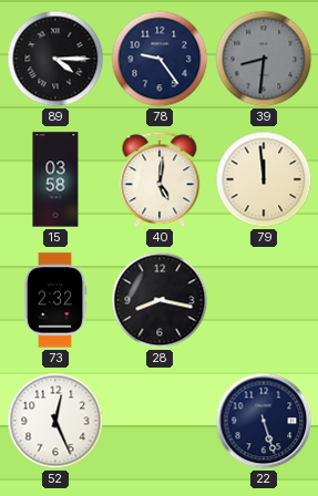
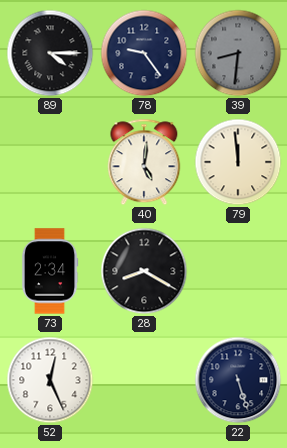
15: 03:58 -> none (55, 179)
73: 2:32 -> 2:34 (50, 271)
28: 8:17 -> 8:20 (144, 271)
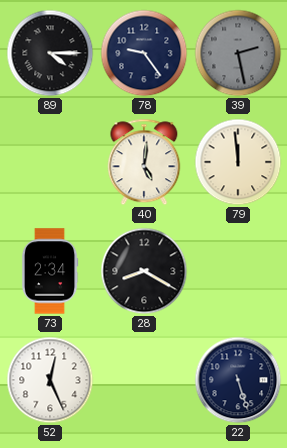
39: 8:31 -> 2:28 (238, 53)
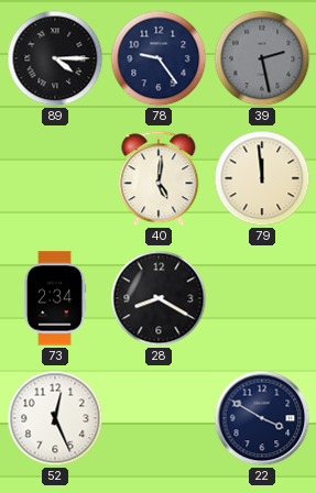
22: 5:27 -> 3:50 (262, 418)
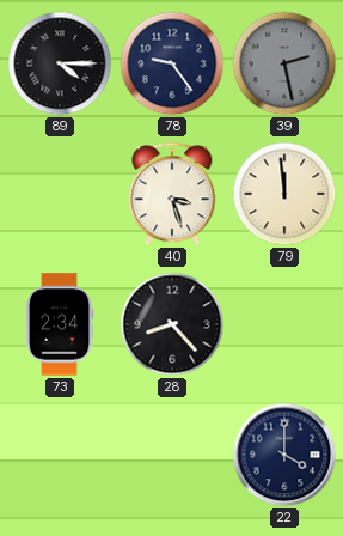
40: 5:01 -> 3:27 (172, 194)
28: 8:20 -> 8:23 (172, 324)
52: 12:26 -> none (55, 418)
22: 3:50 -> 4:00 (284, 455)
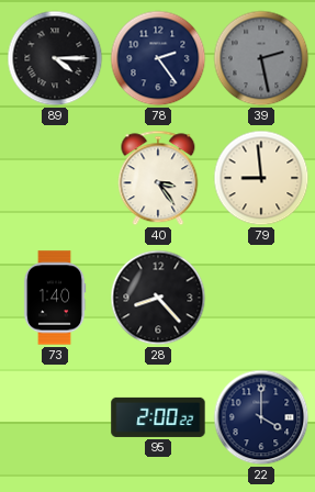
78: 9:24 -> 2:24 (158, 58)
40: 3:27 -> 3:24 (158, 178)
79: 11:59 -> 8:59 (261, 178)
73: 2:34 -> 1:40 (55, 298)
95: none -> 2:00 (158, 417)
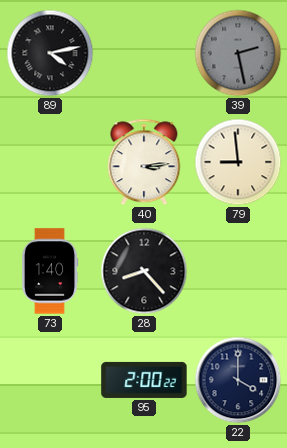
89: 4:15 -> 4:13 (50, 53)
78: 2:24 -> none (158, 58)
40: 3:24 -> 3:14 (144, 162)
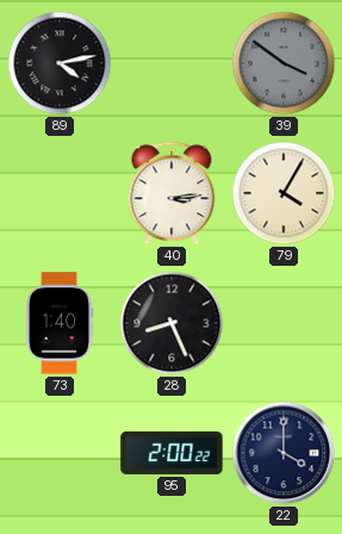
39: 2:28 -> 3:51 (284, 63)
79: 8:59 -> 4:05 (284, 193)
28: 8:23 -> 8:26 (172, 323)
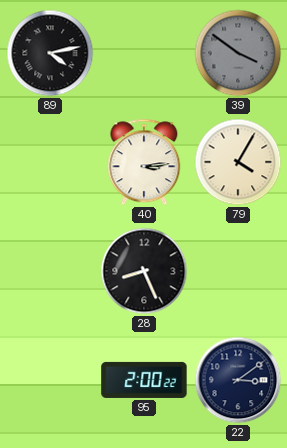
73: 1:40 -> none (60, 323)
22: 4:00 -> 3:09 (238, 380)
